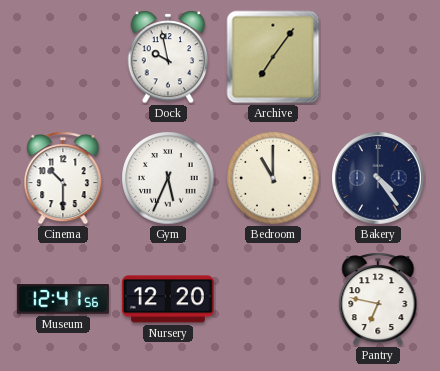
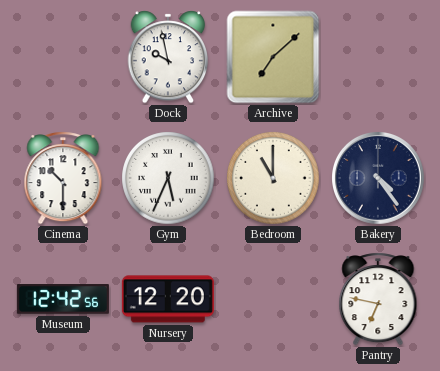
Archive: 7:06 -> 7:08 (273, 57)
Museum: 12:41 -> 12:42 (63, 299)
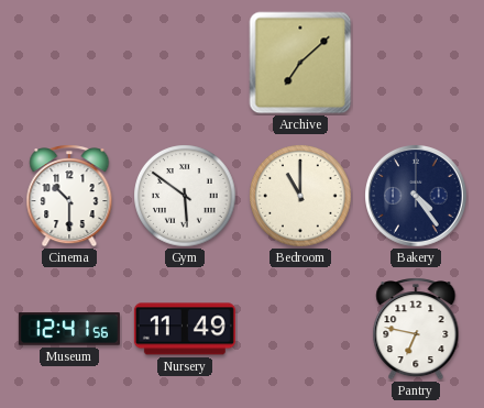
Dock: 9:58 -> none (168, 57)
Gym: 5:34 -> 5:51 (185, 196)
Museum: 12:42 -> 12:41 (69, 329)
Nursery: 12:20 -> 11:49 (185, 329)
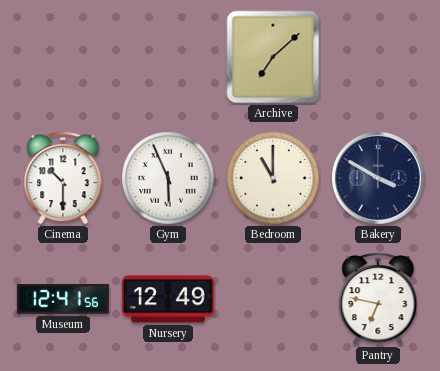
Gym: 5:51 -> 5:56 (168, 178)
Bakery: 4:24 -> 3:50 (379, 179)
Nursery: 11:49 -> 12:49 (168, 299)
